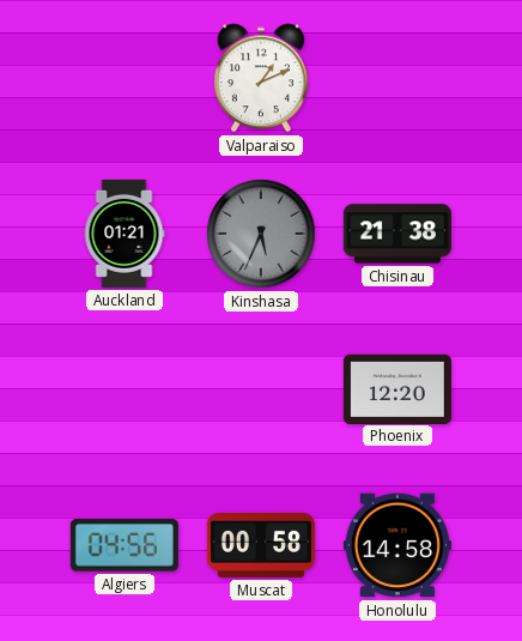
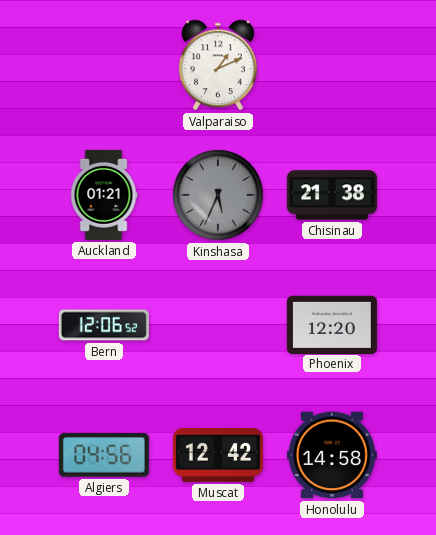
Bern: none -> 12:06 (104, 325)
Muscat: 00:58 -> 12:42 (218, 456)
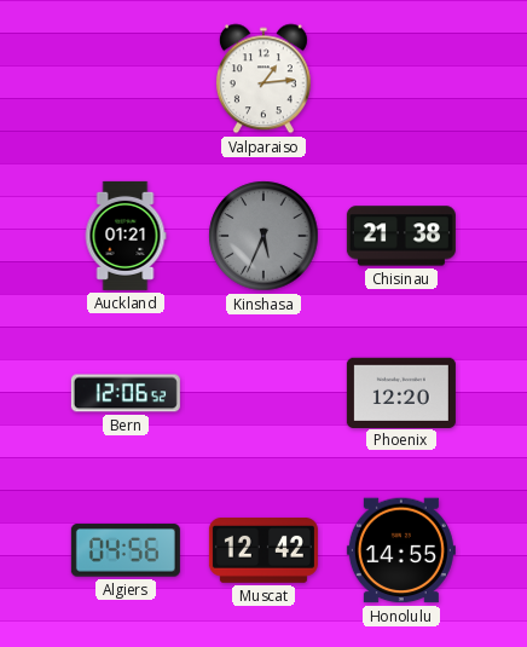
Valparaiso: 1:11 -> 1:14 (263, 79)
Honolulu: 14:58 -> 14:55 (401, 550)
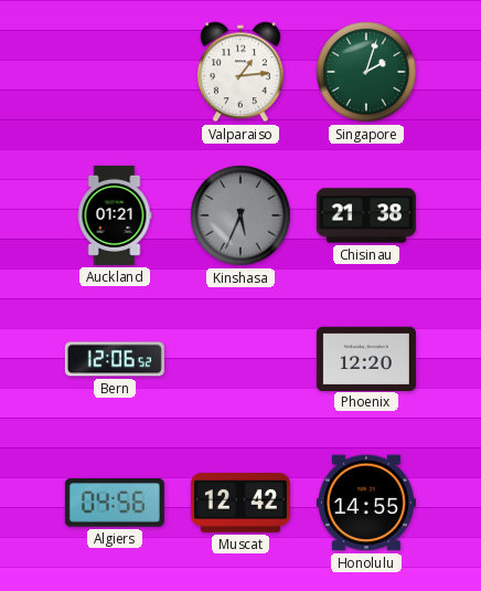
Singapore: none -> 2:03 (366, 72)
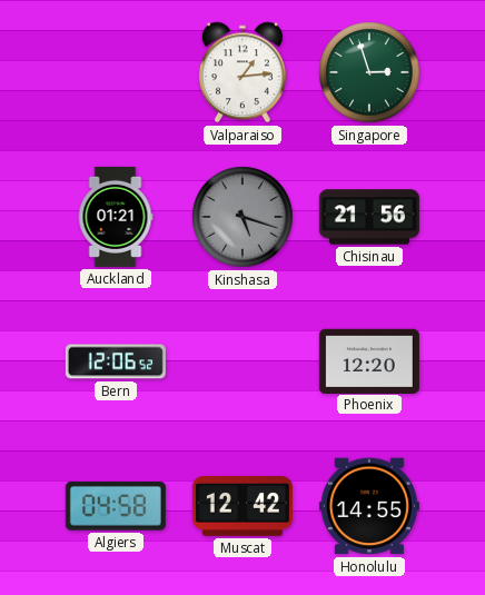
Singapore: 2:03 -> 2:57 (369, 72)
Kinshasa: 5:34 -> 5:18 (242, 217)
Chisinau: 21:38 -> 21:56 (369, 217)
Algiers: 04:56 -> 04:58 (116, 506)
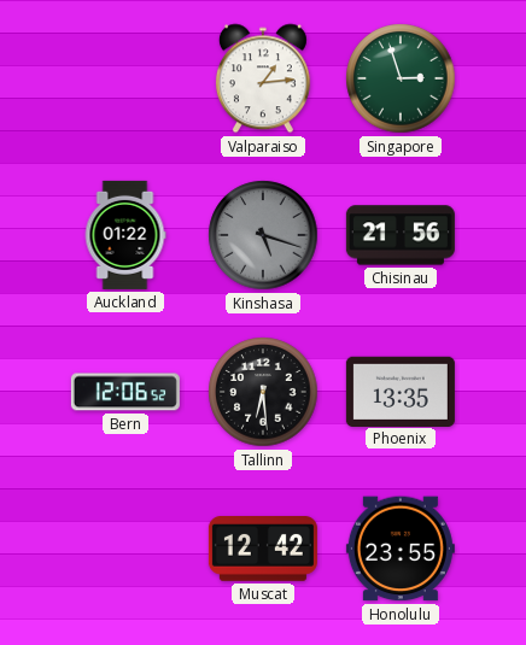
Auckland: 01:21 -> 01:22 (125, 235)
Tallinn: none -> 6:29 (263, 392)
Phoenix: 12:20 -> 13:35 (401, 391)
Algiers: 04:58 -> none (116, 506)
Honolulu: 14:55 -> 23:55 (401, 549)
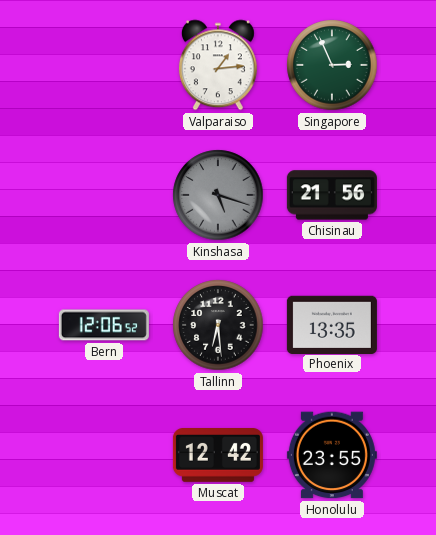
Singapore: 2:57 -> 2:56 (332, 65)
Auckland: 01:22 -> none (125, 235)
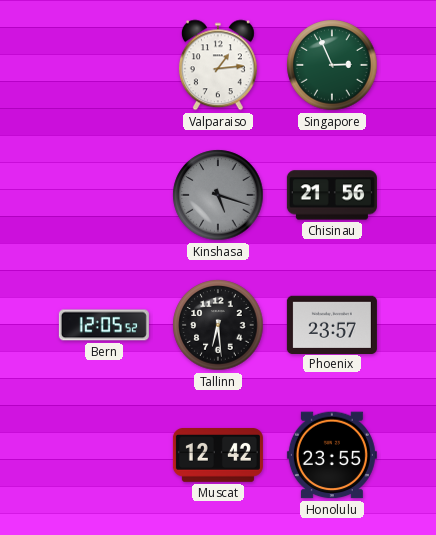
Bern: 12:06 -> 12:05 (104, 325)
Phoenix: 13:35 -> 23:57 (332, 324)
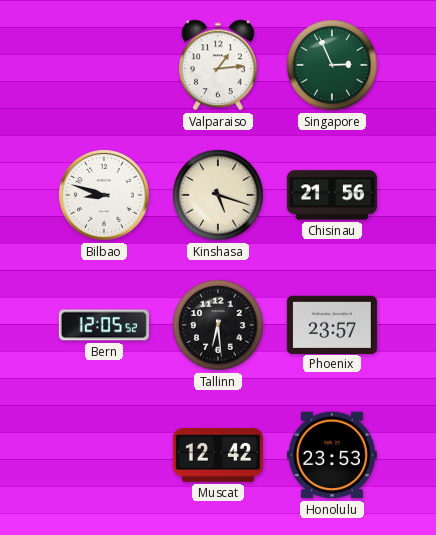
Bilbao: none -> 8:48 (104, 195)
Kinshasa dial: grey -> cream (218, 195)
Honolulu: 23:55 -> 23:53 (332, 455)
